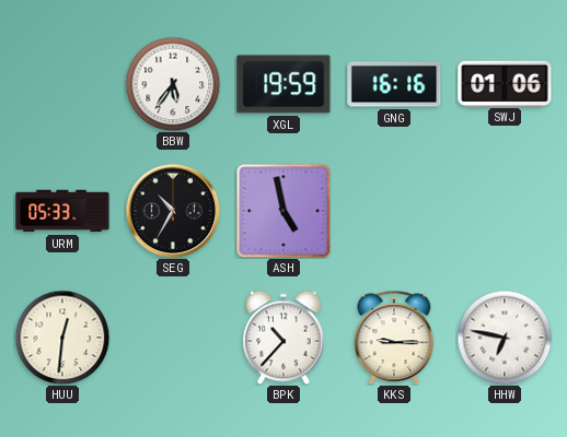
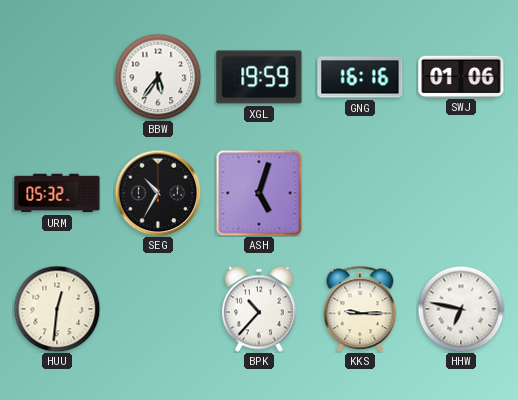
URM: 05:33 -> 05:32 (57, 193)
ASH: 4:58 -> 5:03 (259, 193)
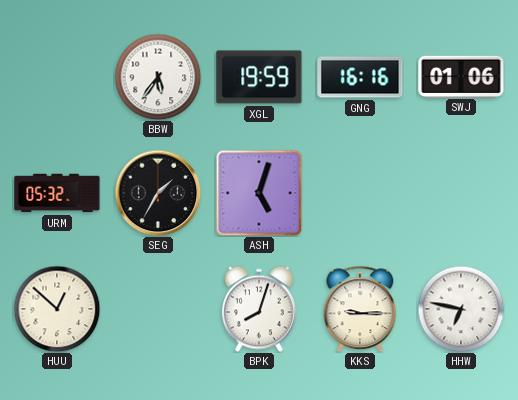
SEG: 10:35 -> 1:35 (158, 193)
HUU: 12:31 -> 12:52 (57, 309)
BPK: 10:37 -> 8:03 (260, 309)
